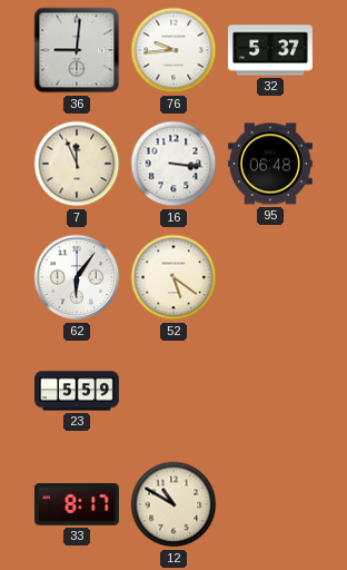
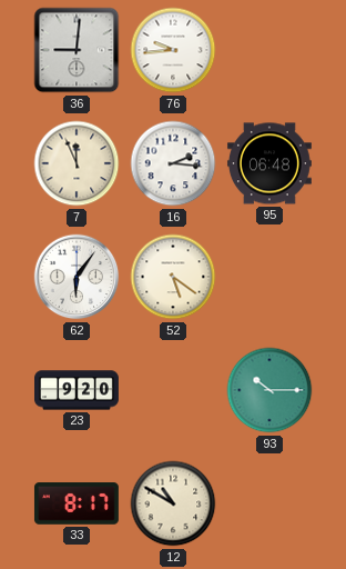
32: 5:37 -> none (270, 50)
16: 3:16 -> 2:16 (173, 163)
23: 5:59 -> 9:20 (78, 390)
93: none -> 10:15 (269, 390)
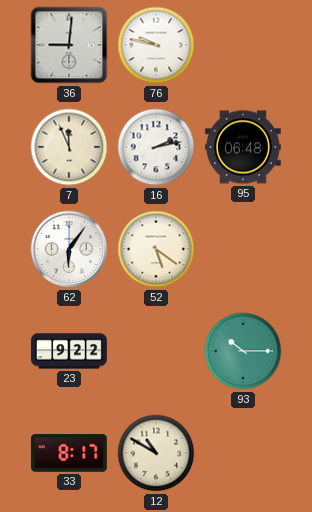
76: 9:44 -> 9:47 (156, 45)
16: 2:16 -> 2:13 (156, 147)
23: 9:20 -> 9:22 (70, 351)
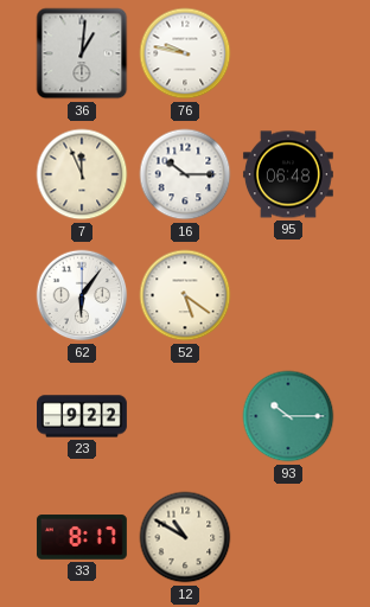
36: 9:01 -> 1:01 (82, 53)
16: 2:13 -> 10:15 (185, 174)
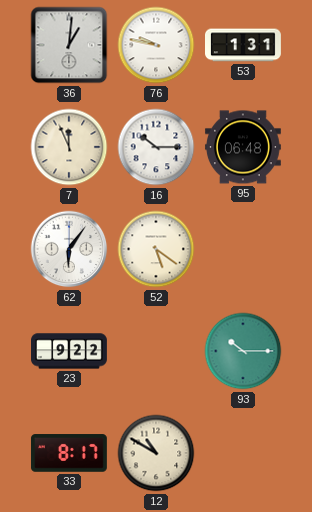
53: none -> 1:31 (244, 45)
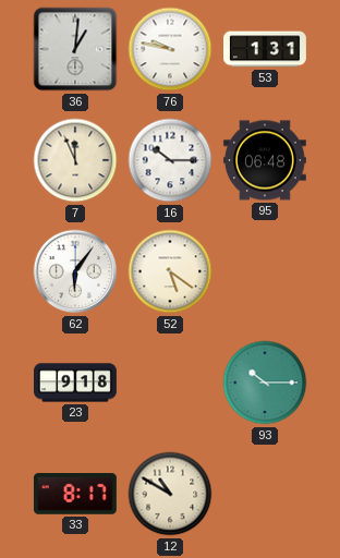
23: 9:22 -> 9:18 (76, 383)
